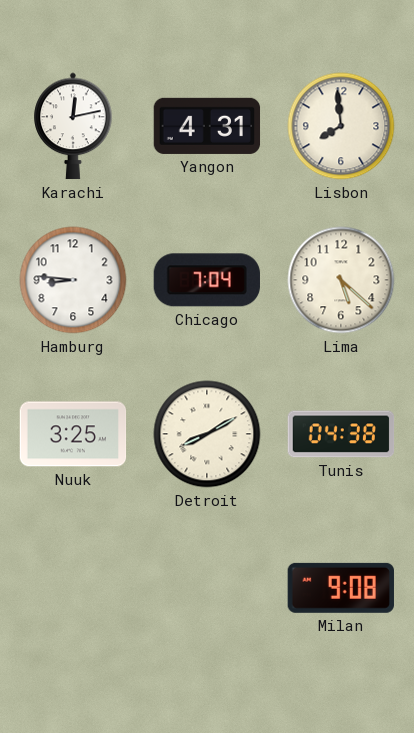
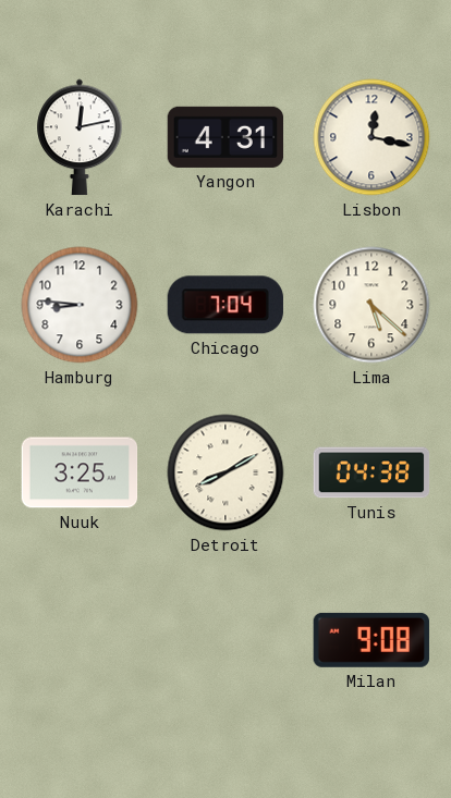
Lisbon: 7:59 -> 12:17 (371, 137)
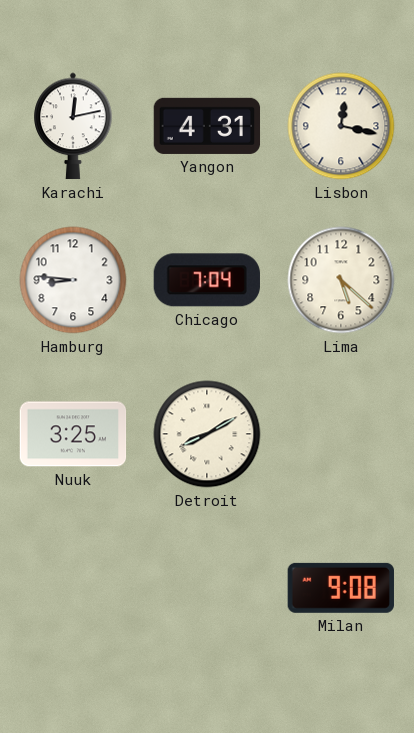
Tunis: 04:38 -> none (371, 472)
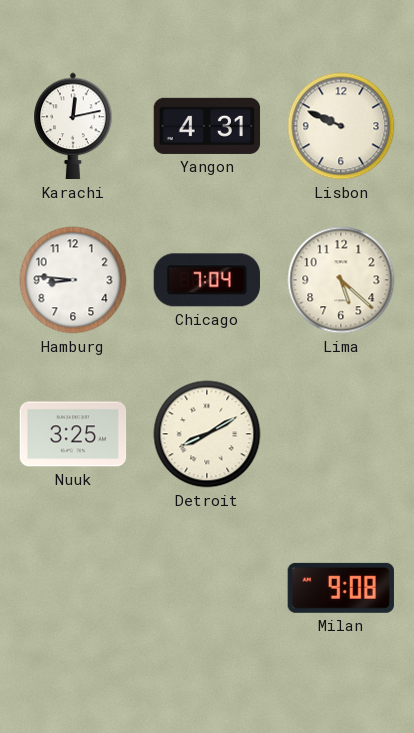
Lisbon: 12:17 -> 9:49 (341, 126)
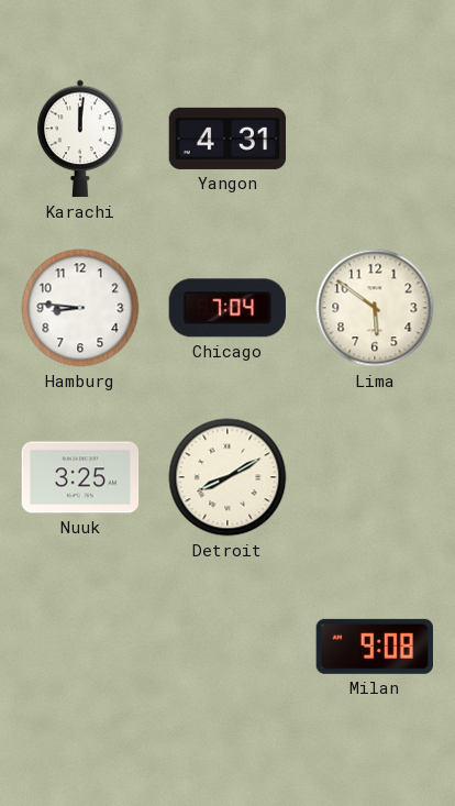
Karachi: 12:13 -> 12:01 (80, 139)
Lisbon: 9:49 -> none (341, 126)
Lima: 5:22 -> 5:51 (375, 308)
